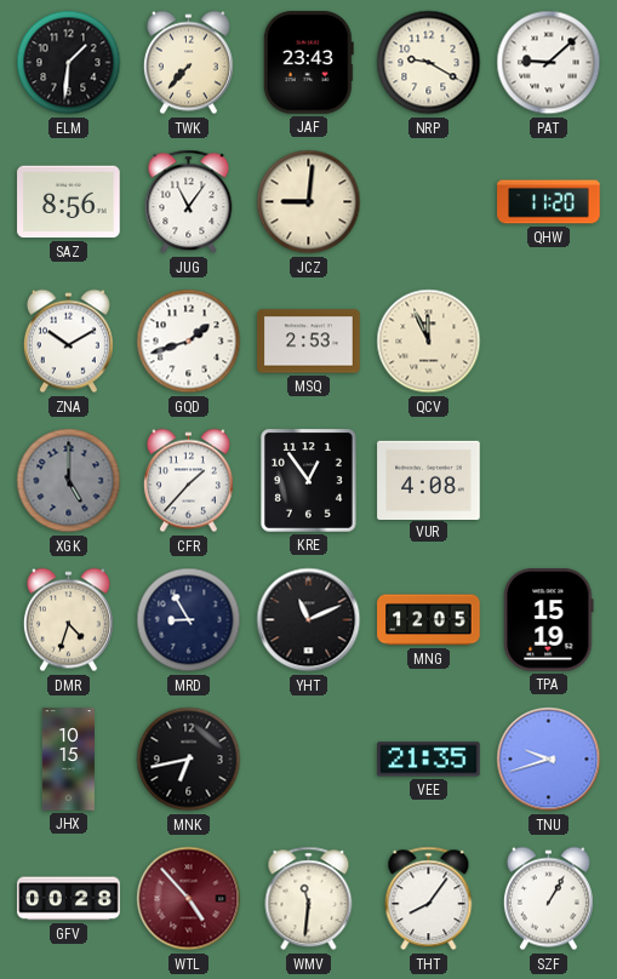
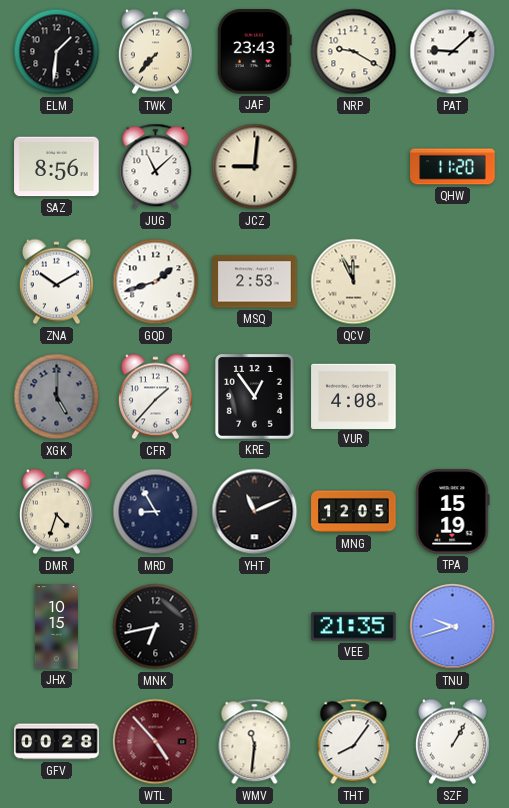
JUG: 11:06 -> 11:08 (156, 167)
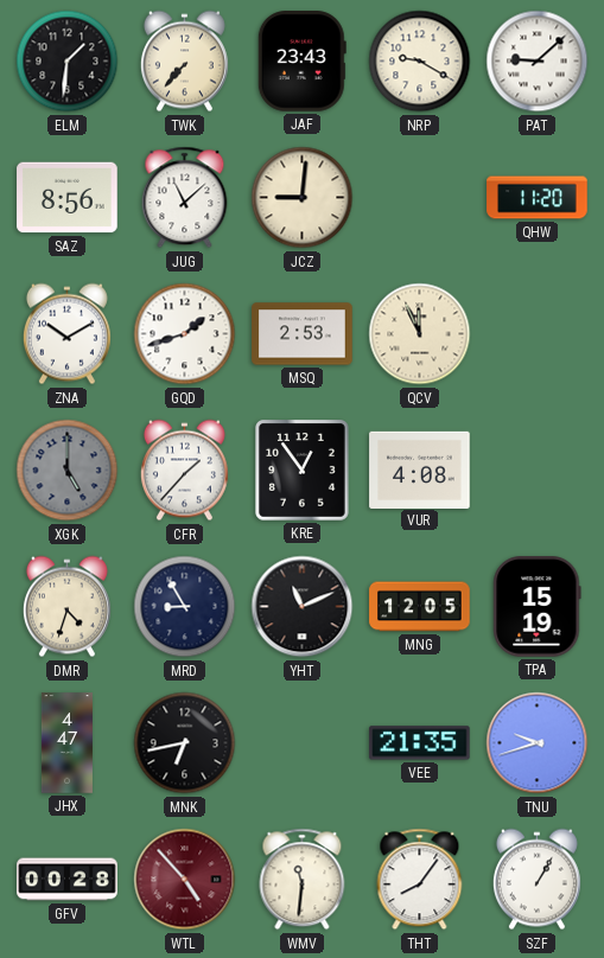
JHX: 10:15 -> 4:47 (66, 743)
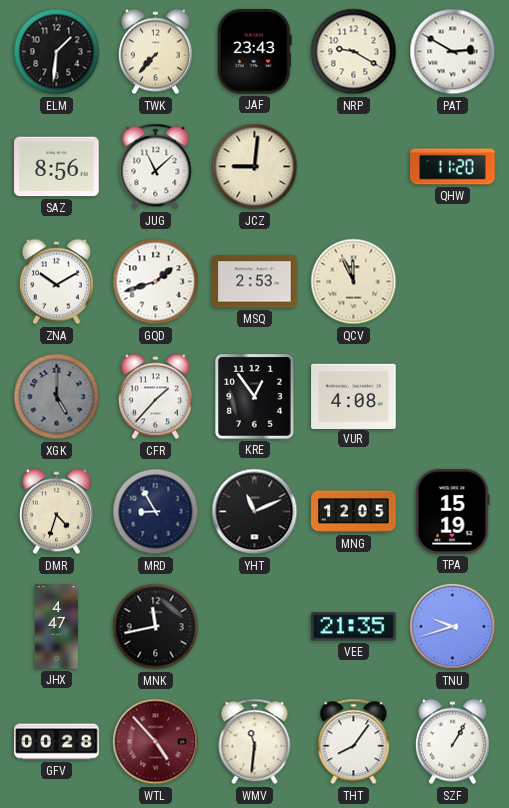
PAT: 9:08 -> 2:50 (453, 52)
MNK: 6:43 -> 11:43 (156, 627)
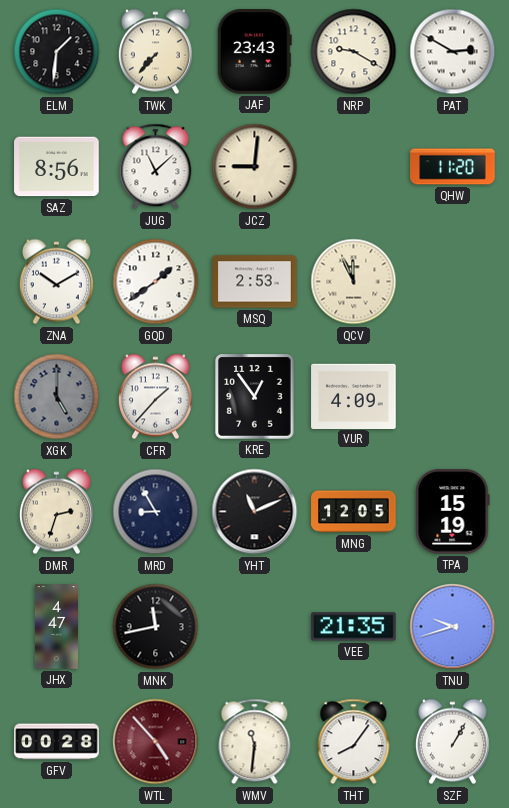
GQD: 1:42 -> 1:39 (156, 282)
VUR: 4:08 -> 4:09 (354, 396)
DMR: 4:33 -> 2:33 (56, 512)
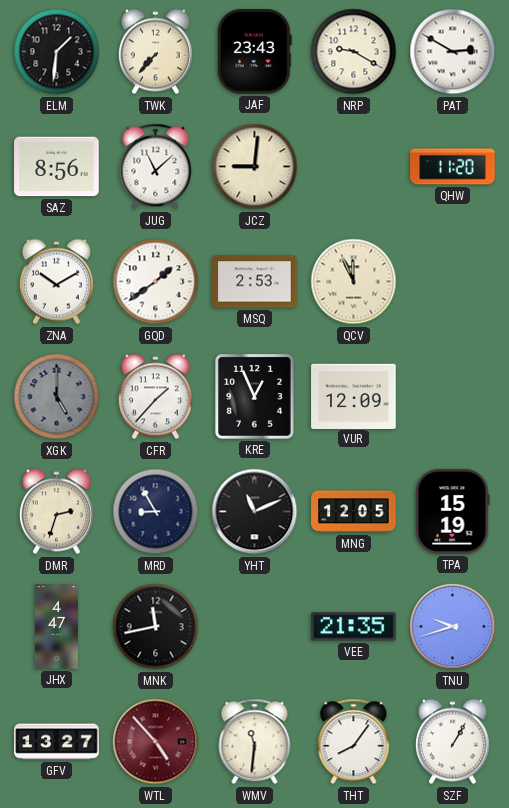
KRE: 12:54 -> 12:56 (255, 397)
VUR: 4:09 -> 12:09 (354, 396)
GFV: 00:28 -> 13:27 (57, 742)
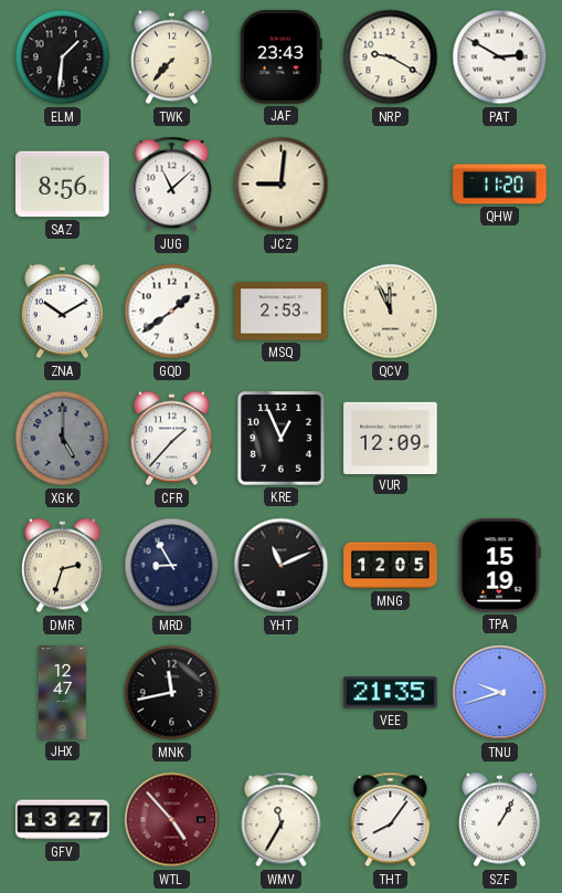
JHX: 4:47 -> 12:47 (62, 693)
WMV: 11:31 -> 11:35 (282, 820)
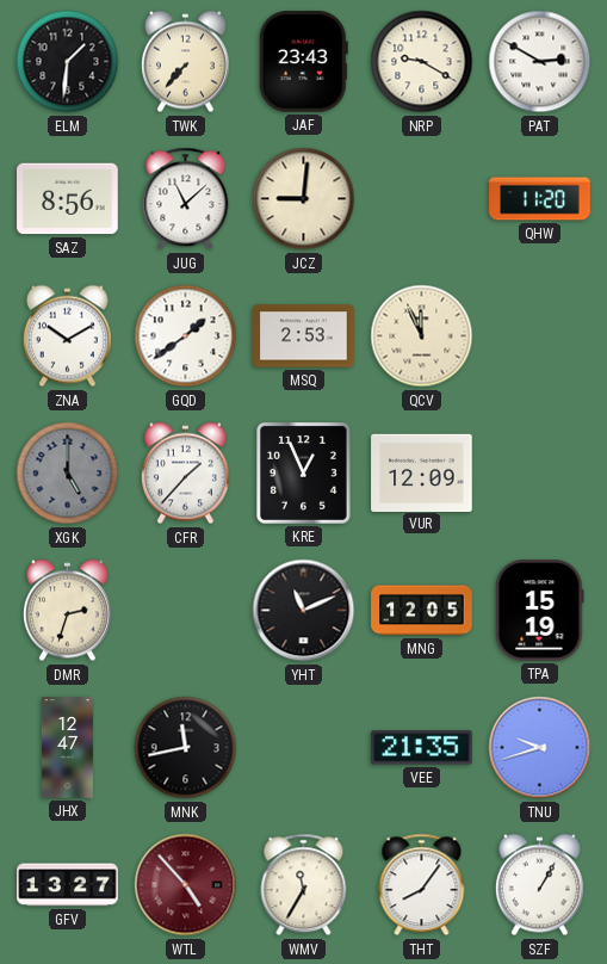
MRD: 8:55 -> none (172, 566)
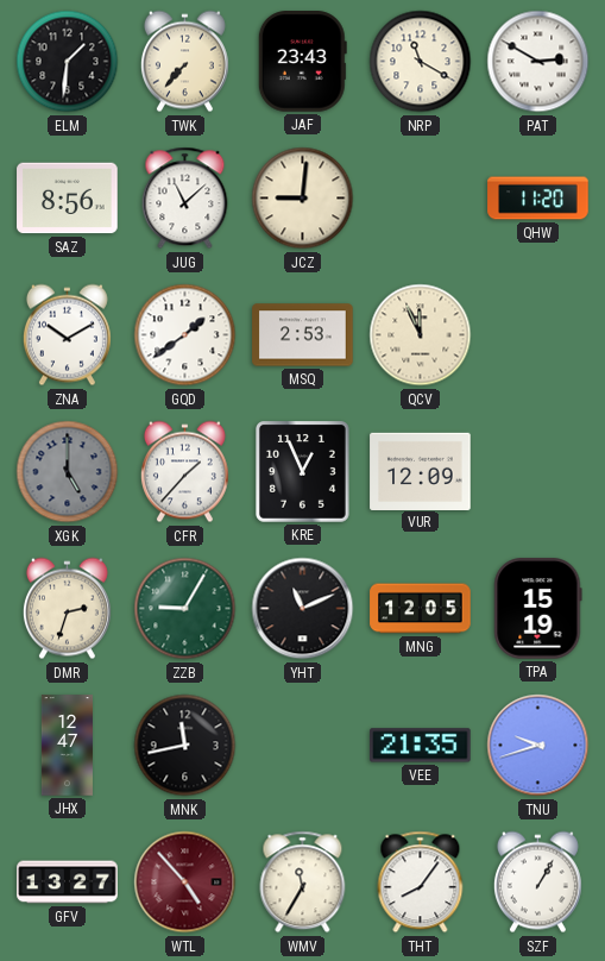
NRP: 9:20 -> 11:20 (421, 62)
ZZB: none -> 9:05 (185, 609)
